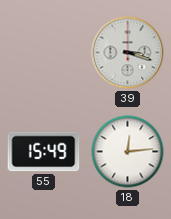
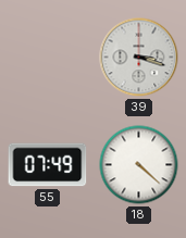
55: 15:49 -> 07:49 (48, 165)
18: 12:14 -> 4:22 (139, 165)
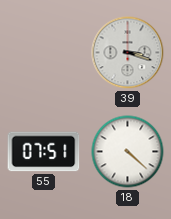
55: 07:49 -> 07:51 (44, 152)
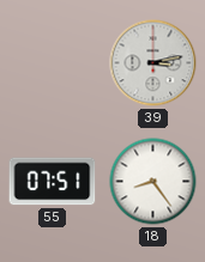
39: 3:18 -> 3:13 (153, 63)
18: 4:22 -> 8:24 (153, 182)
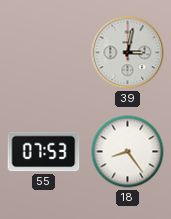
39: 3:13 -> 3:02 (128, 53)
55: 07:51 -> 07:53 (44, 152)
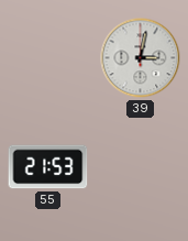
55: 07:53 -> 21:53 (48, 167)
18: 8:24 -> none (128, 152)
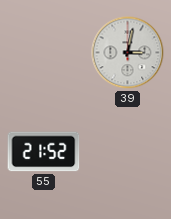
55: 21:53 -> 21:52 (44, 152)
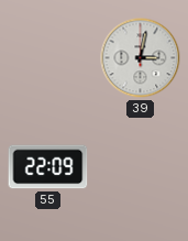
55: 21:52 -> 22:09 (48, 167)
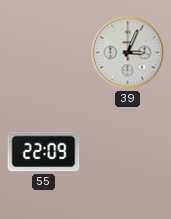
39: 3:02 -> 3:04 (128, 53)
